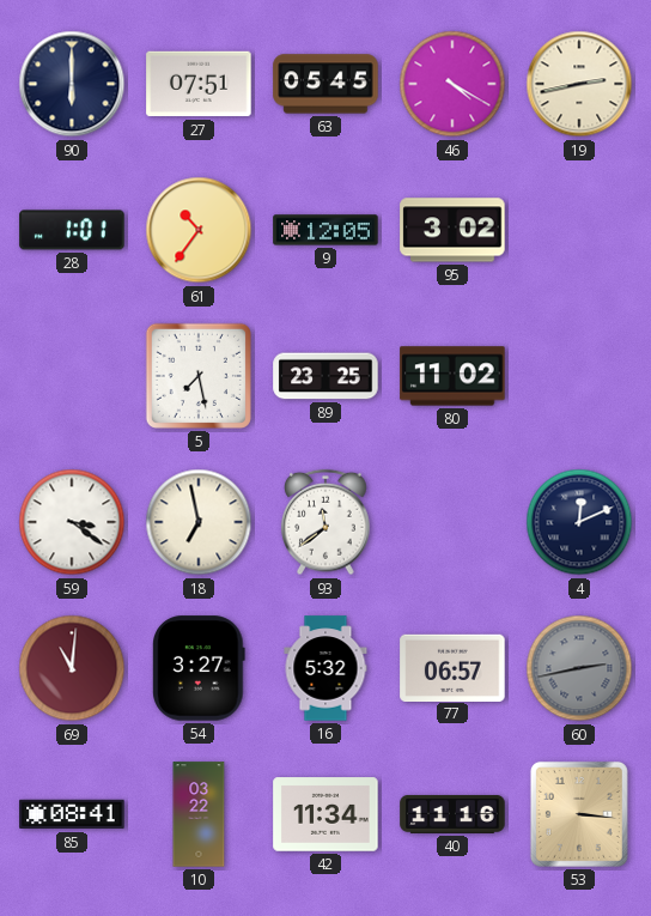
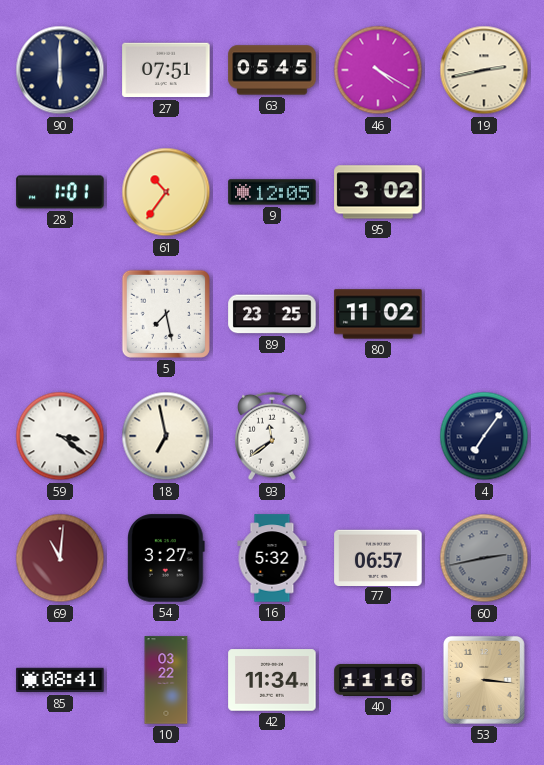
4: 12:11 -> 7:06 (484, 436)
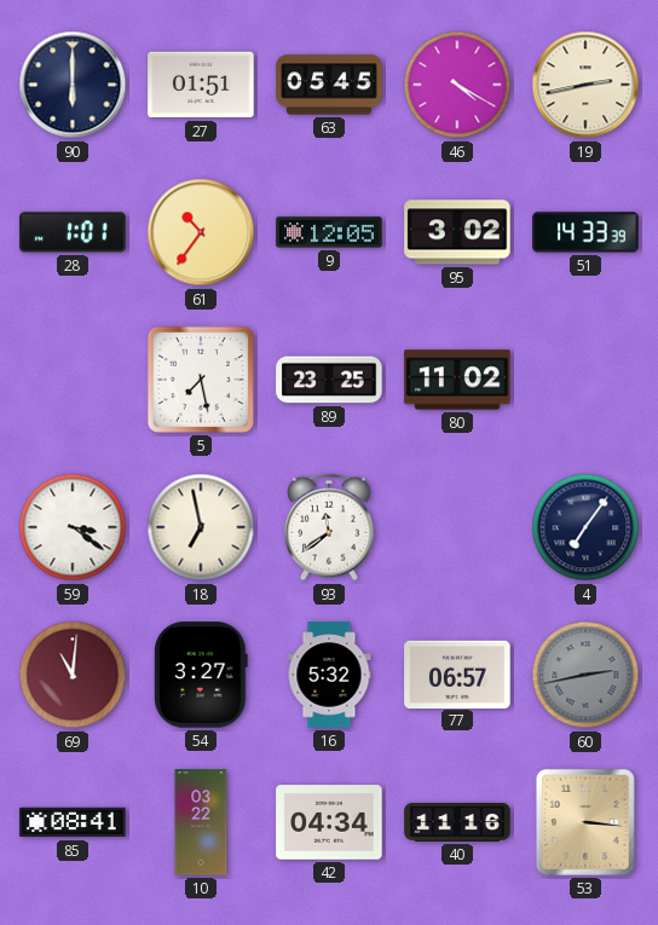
27: 07:51 -> 01:51 (201, 85)
51: none -> 14:33 (585, 232)
42: 11:34 -> 04:34 (329, 822)
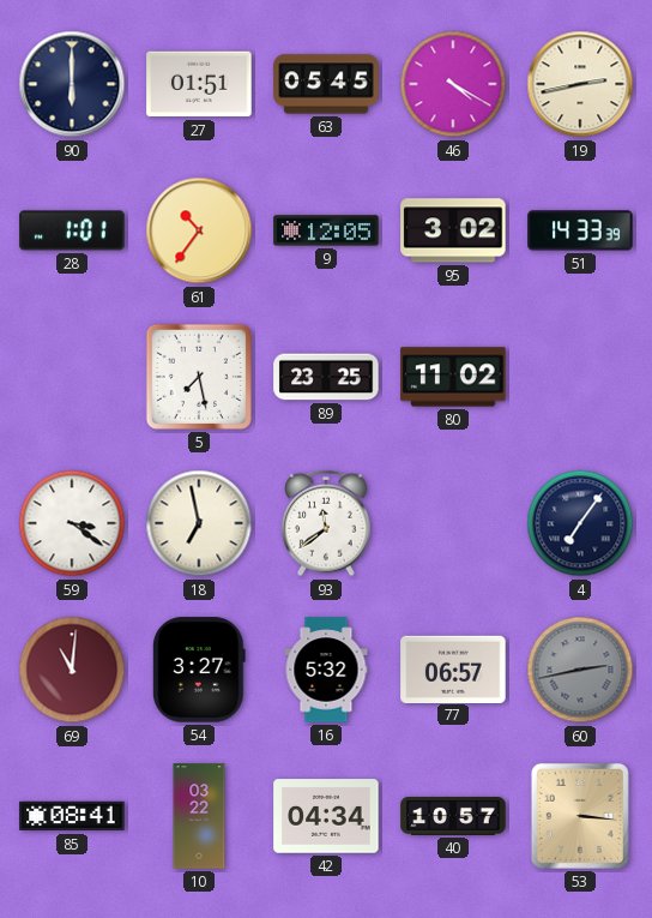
40: 11:16 -> 10:57 (453, 816)
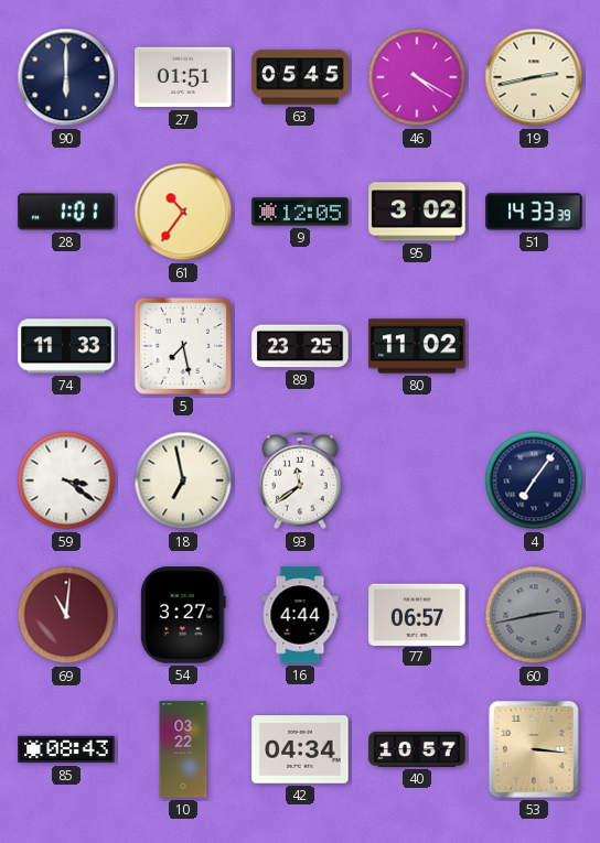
74: none -> 11:33 (66, 346)
16: 5:32 -> 4:44 (300, 615)
85: 08:41 -> 08:43 (66, 749)
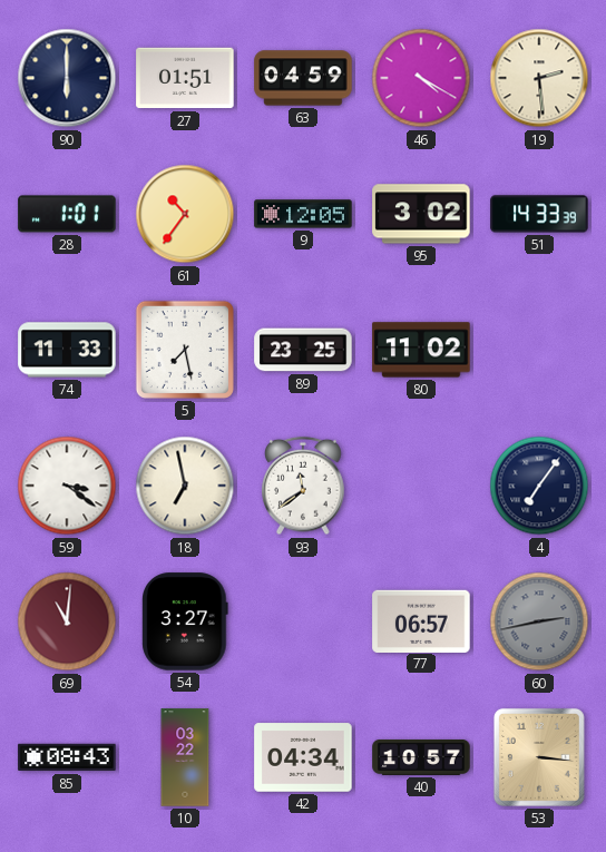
63: 05:45 -> 04:59 (303, 78)
19: 2:43 -> 2:29 (539, 78)
16: 4:44 -> none (300, 615)
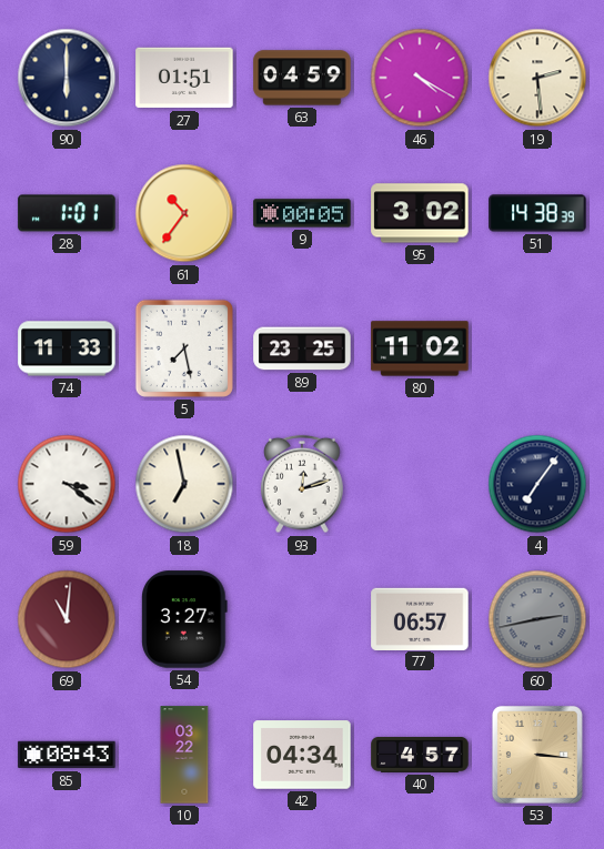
9: 12:05 -> 00:05 (302, 213)
51: 14:33 -> 14:38 (537, 213)
93: 11:39 -> 12:12 (302, 484)
40: 10:57 -> 4:57 (420, 755)
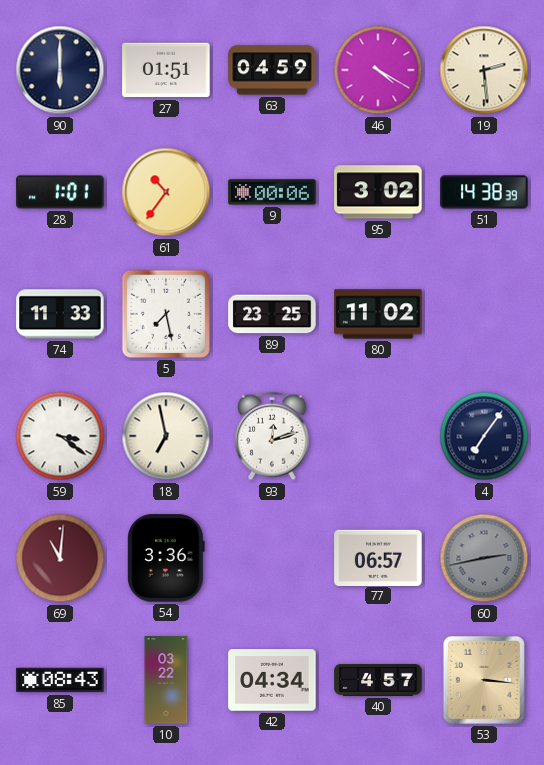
9: 00:05 -> 00:06 (272, 192)
54: 3:27 -> 3:36 (166, 558)
